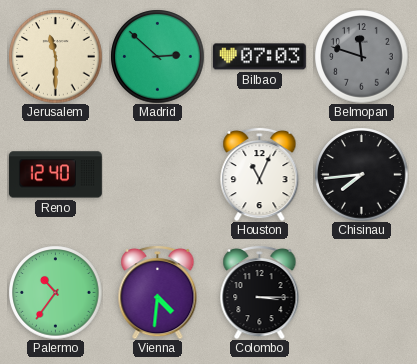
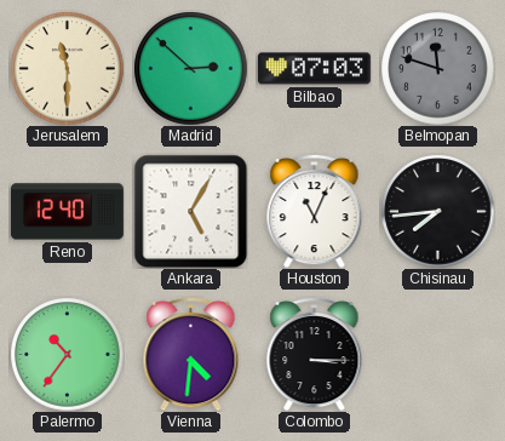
Ankara: none -> 5:05 (190, 211)
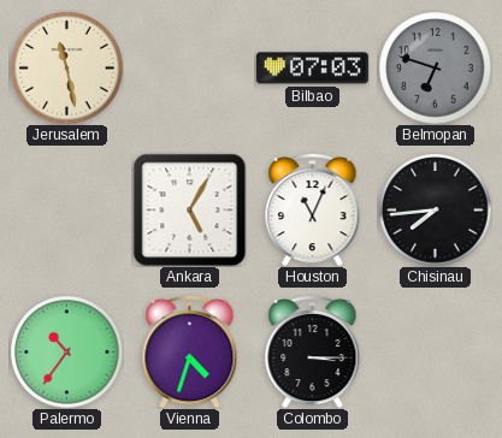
Jerusalem: 11:30 -> 11:28 (66, 67)
Madrid: 2:52 -> none (190, 68)
Belmopan: 11:48 -> 6:48 (435, 67)
Reno: 12:40 -> none (67, 212)
Vienna: 4:31 -> 4:33 (190, 351)
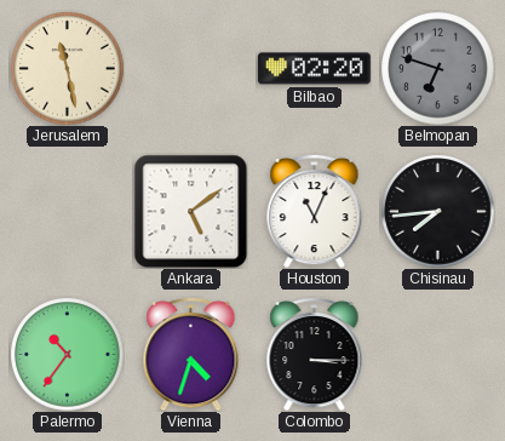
Bilbao: 07:03 -> 02:20 (314, 69)
Ankara: 5:05 -> 5:09 (190, 211)
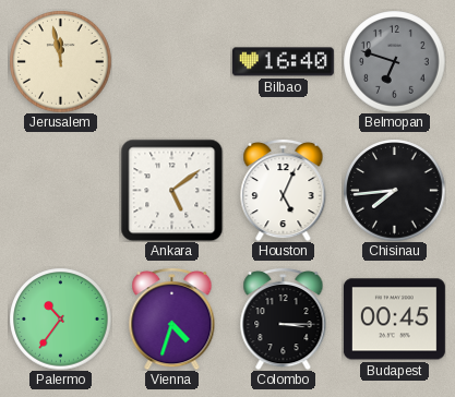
Jerusalem: 11:28 -> 11:58 (60, 61)
Bilbao: 02:20 -> 16:40 (283, 62)
Houston: 11:04 -> 5:04 (284, 190)
Budapest: none -> 00:45 (394, 320)
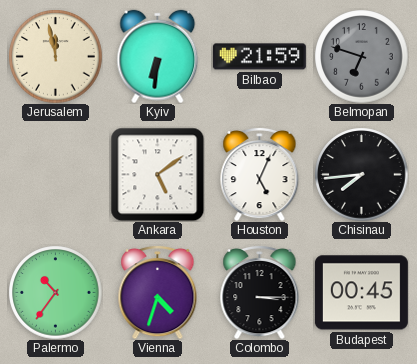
Kyiv: none -> 6:31 (158, 56)
Bilbao: 16:40 -> 21:59 (259, 57)
